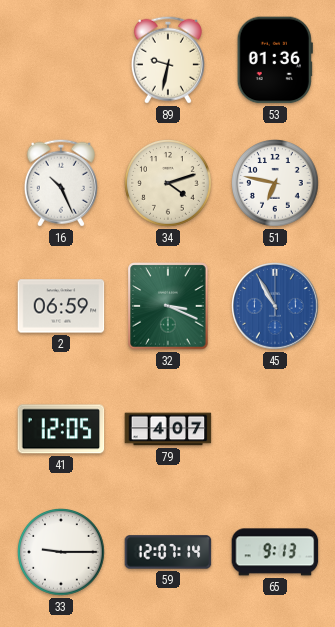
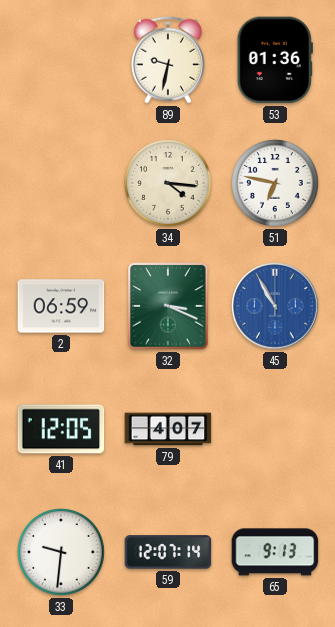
16: 10:26 -> none (61, 183)
34: 4:12 -> 4:16 (169, 184)
33: 9:15 -> 9:31 (62, 553)
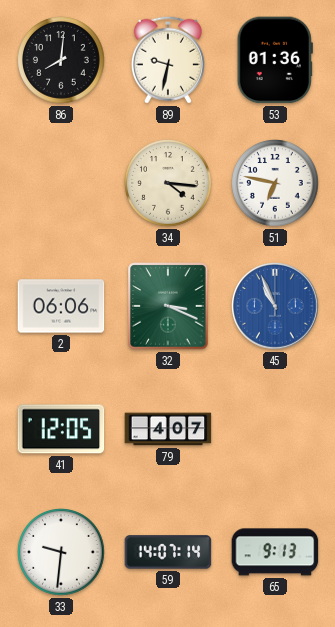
86: none -> 8:01 (62, 61)
2: 06:59 -> 06:06 (61, 306)
45: 10:55 -> 10:56 (275, 306)
59: 12:07 -> 14:07 (168, 552)
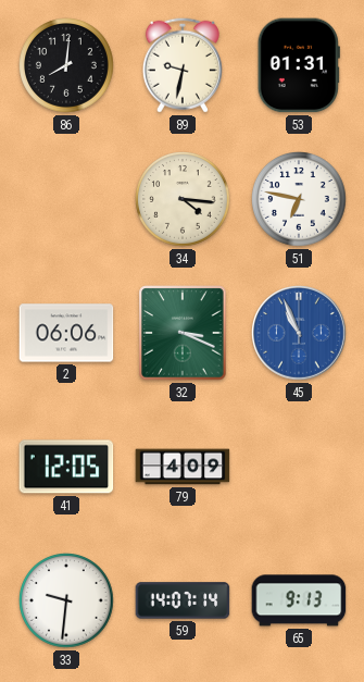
53: 01:36 -> 01:31 (299, 65)
79: 4:07 -> 4:09 (183, 467)
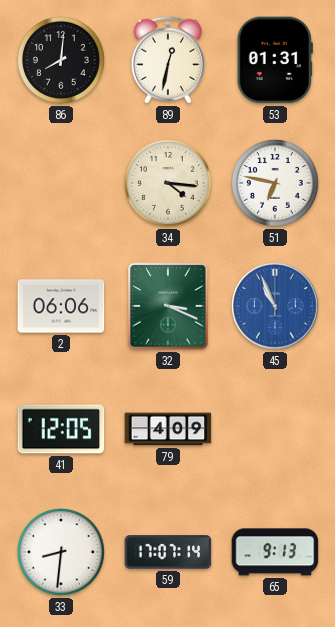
89: 9:32 -> 12:32 (168, 60)
33: 9:31 -> 8:31 (62, 553)
59: 14:07 -> 17:07 (168, 552)
